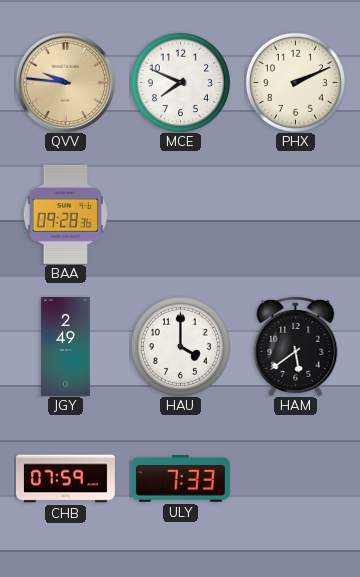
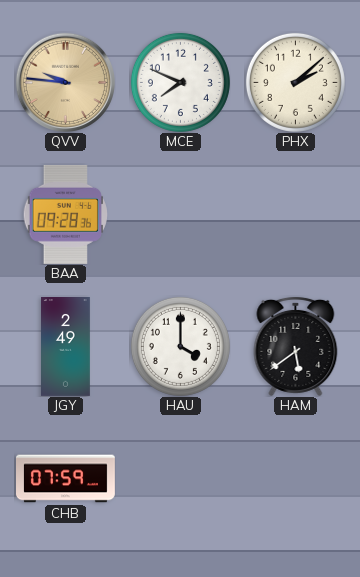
PHX: 2:11 -> 2:08 (295, 82)
ULY: 7:33 -> none (180, 479)
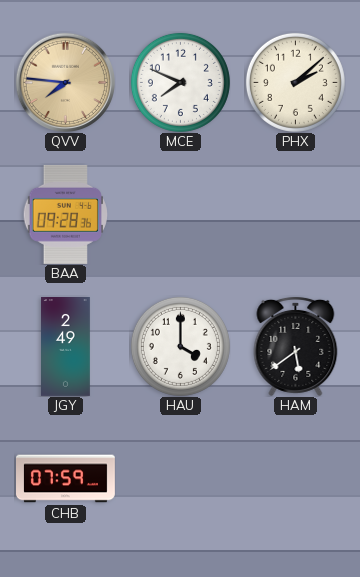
QVV: 9:46 -> 7:46 (65, 82)
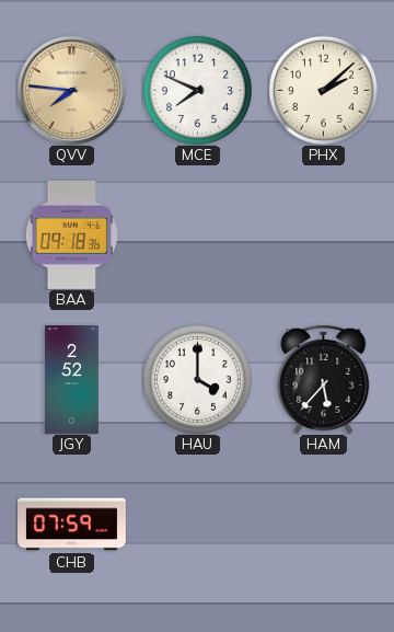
BAA: 09:28 -> 09:18 (71, 234)
JGY: 2:49 -> 2:52 (72, 380)
HAM: 5:39 -> 5:37 (324, 379)
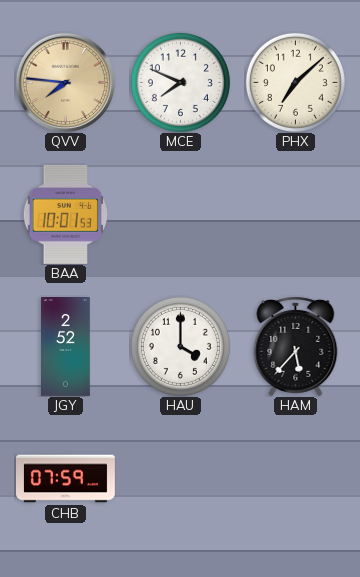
PHX: 2:08 -> 7:08 (295, 82)
BAA: 09:18 -> 10:01 (65, 214)
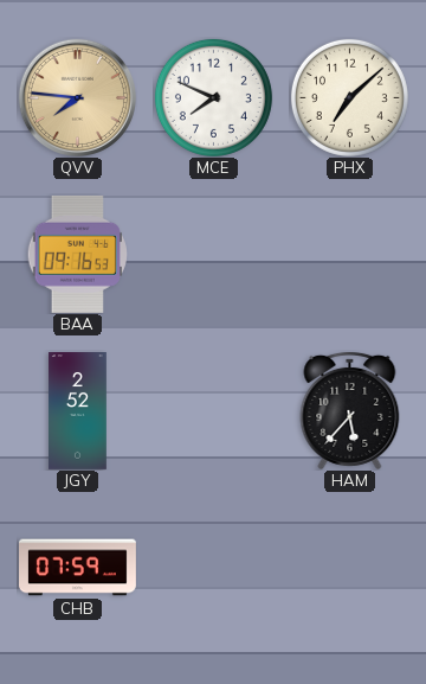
BAA: 10:01 -> 09:16 (77, 254)
HAU: 4:00 -> none (180, 346)
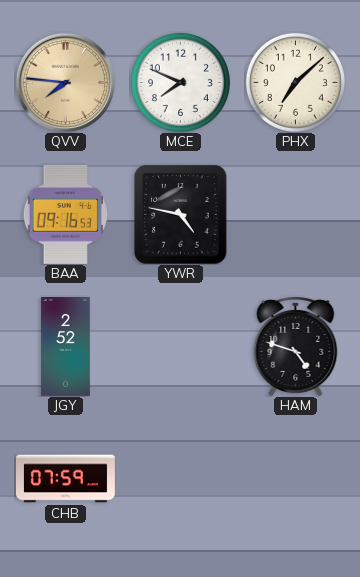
YWR: none -> 4:47 (181, 214)
HAM: 5:37 -> 4:48 (296, 346)
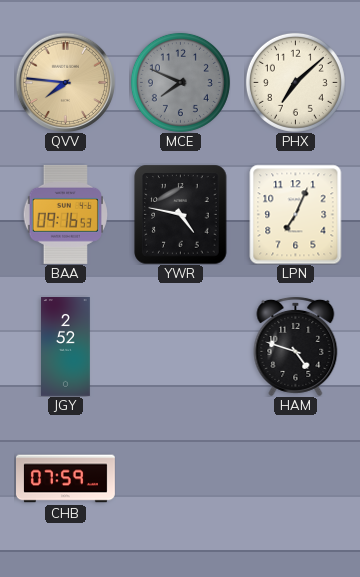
MCE dial: white -> grey (180, 82)
LPN: none -> 7:04 (296, 214)
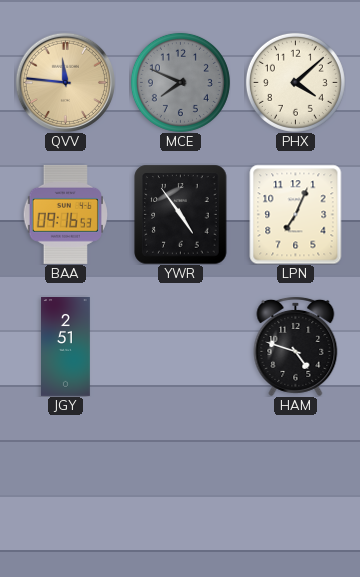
QVV: 7:46 -> 11:46 (65, 82)
PHX: 7:08 -> 4:08 (295, 82)
YWR: 4:47 -> 4:54 (181, 214)
JGY: 2:52 -> 2:51 (66, 347)
CHB: 07:59 -> none (66, 479)
